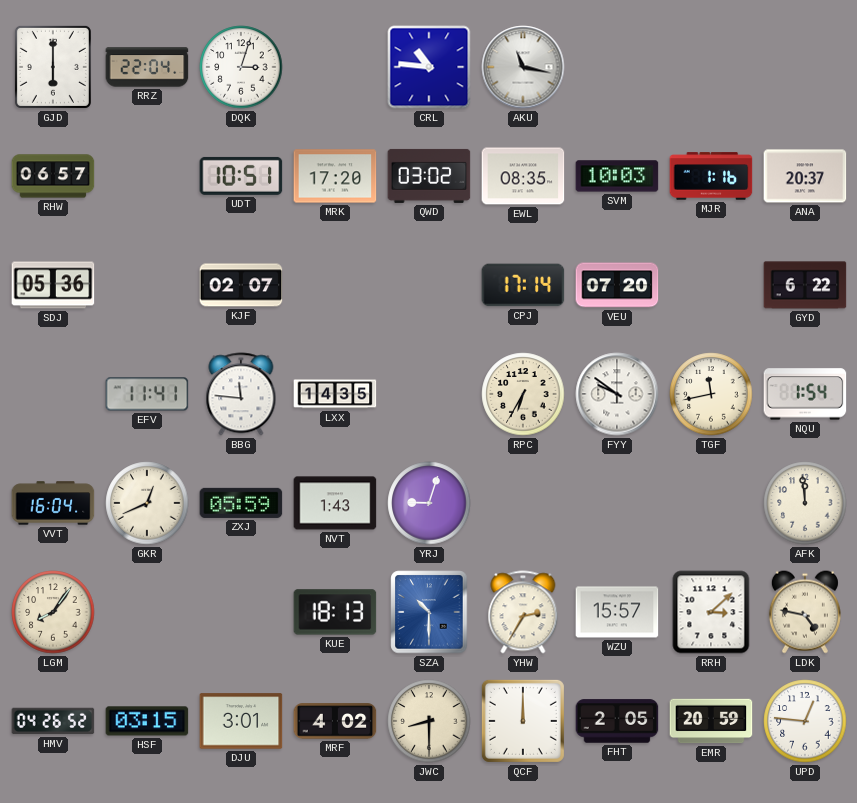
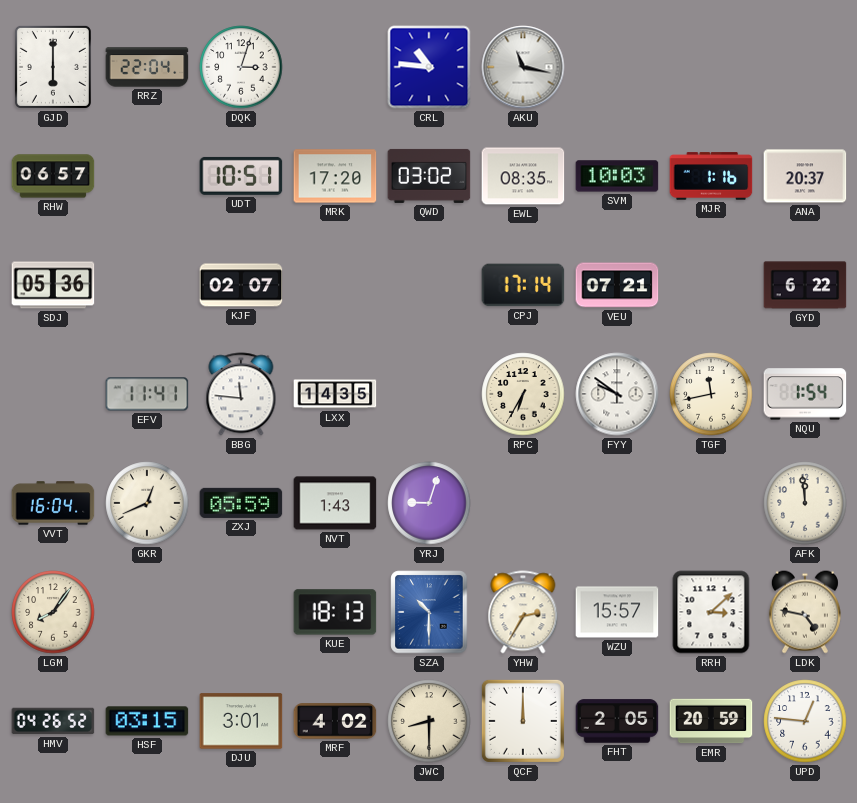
VEU: 07:20 -> 07:21 (617, 285)
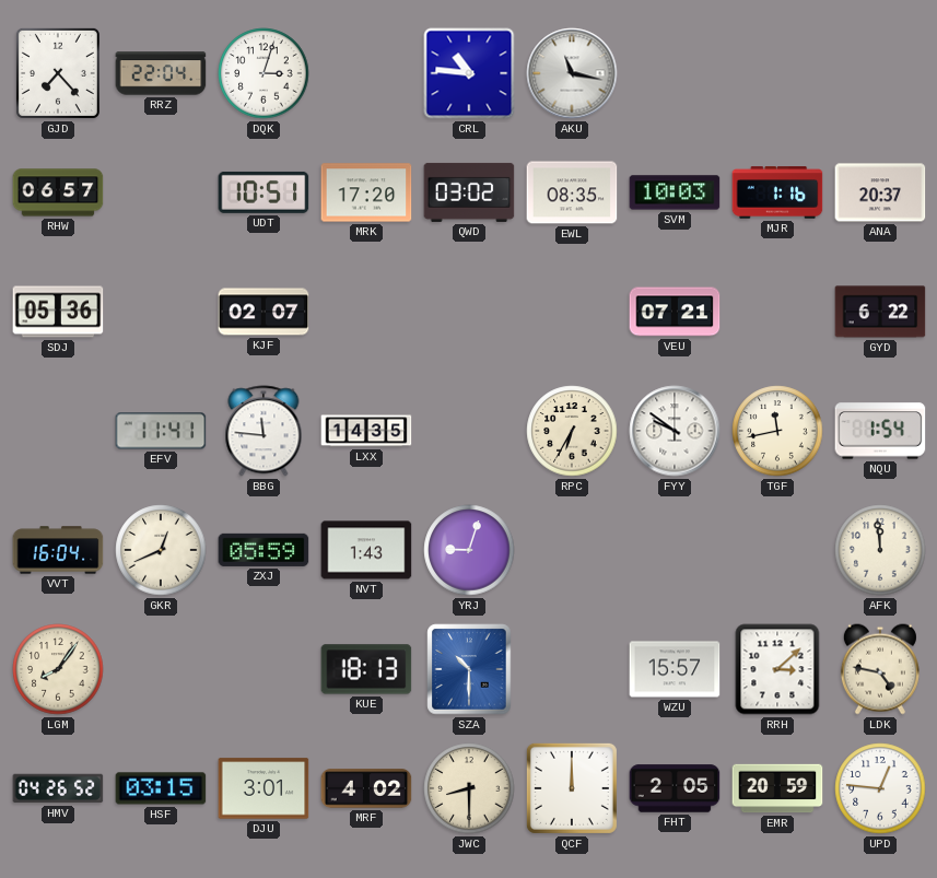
GJD: 6:00 -> 7:23 (58, 73)
CPJ: 17:14 -> none (523, 285)
YHW: 2:35 -> none (523, 612)
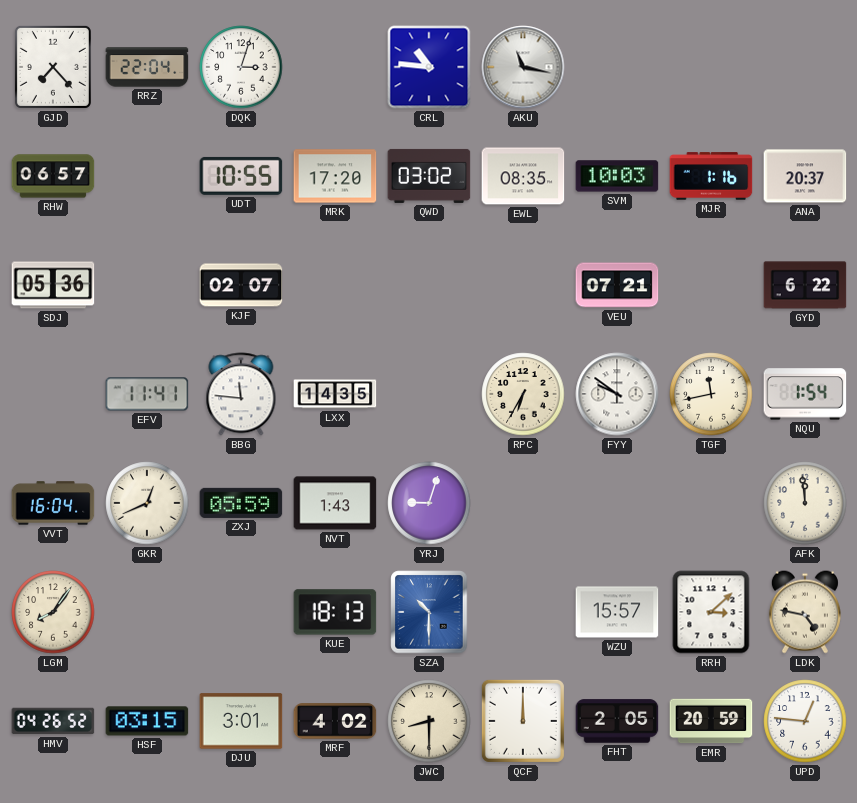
UDT: 10:51 -> 10:55 (241, 176)
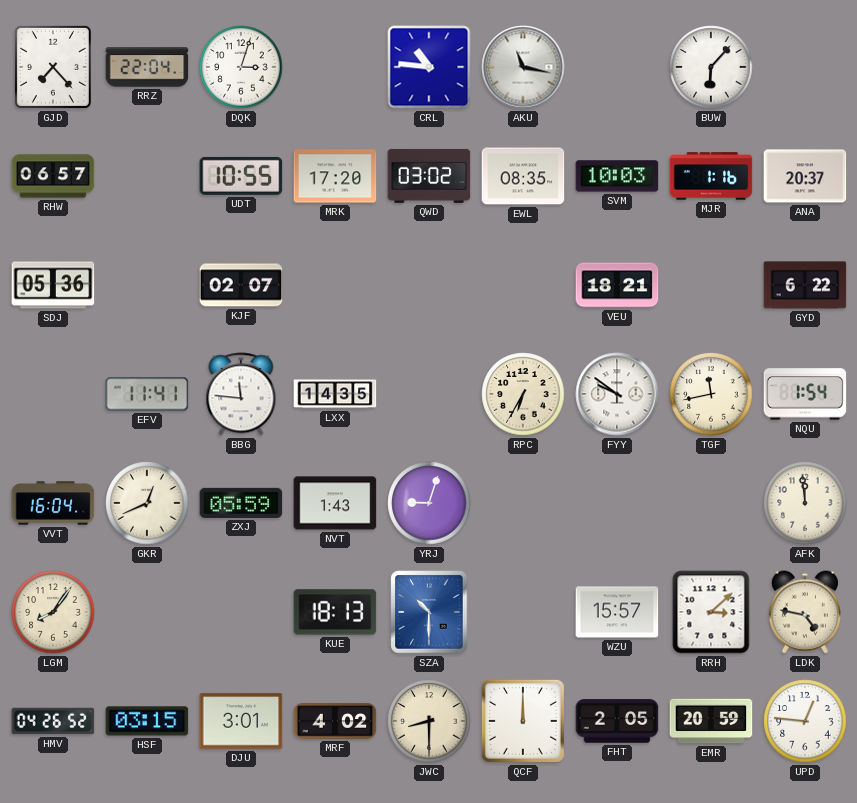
BUW: none -> 6:07 (711, 67)
VEU: 07:21 -> 18:21 (617, 285)
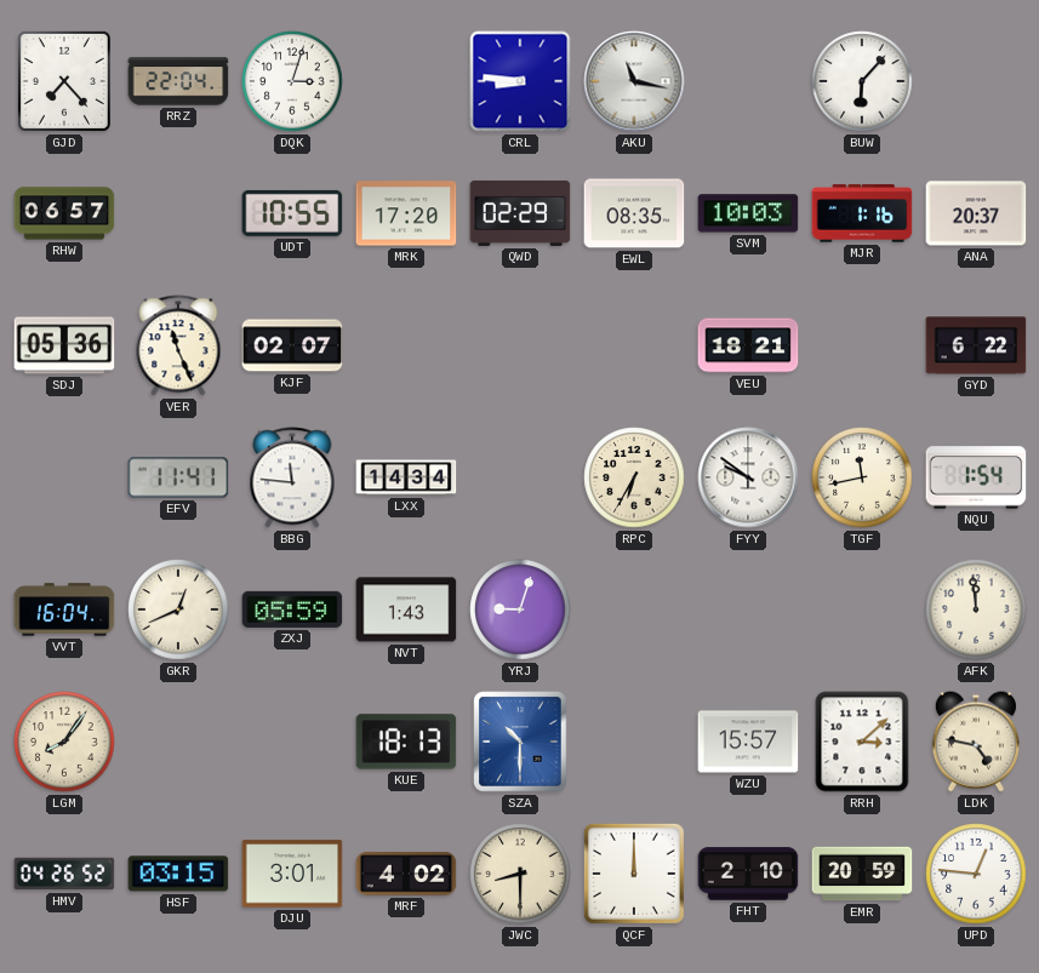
CRL: 10:46 -> 8:46 (520, 81)
QWD: 03:02 -> 02:29 (520, 213)
VER: none -> 11:26 (178, 345)
LXX: 14:35 -> 14:34 (406, 477)
FHT: 2:05 -> 2:10 (748, 874)
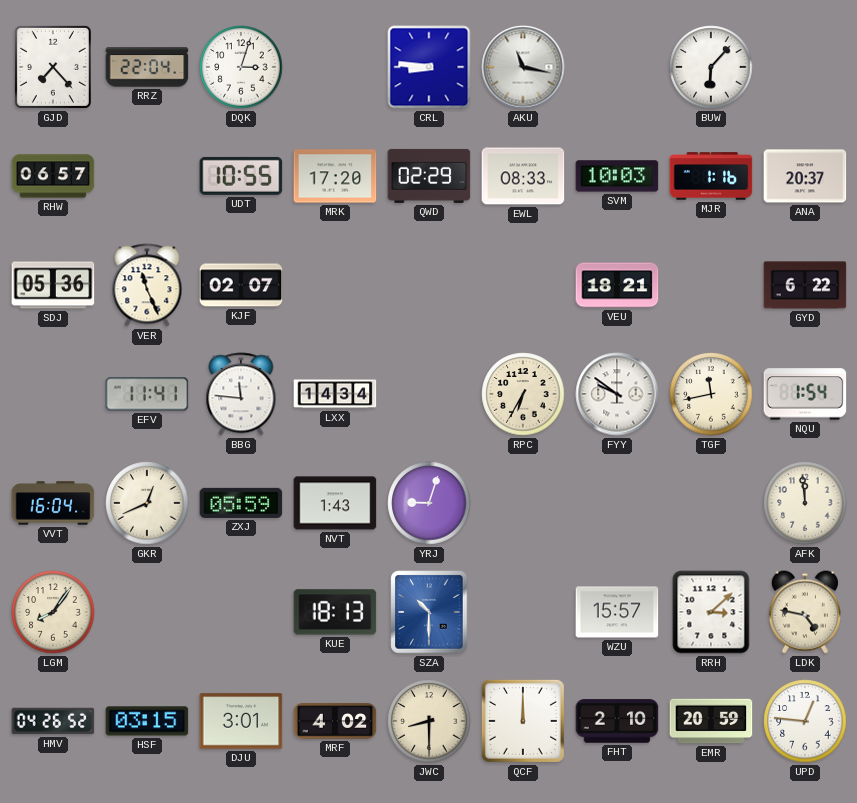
EWL: 08:35 -> 08:33 (523, 176)
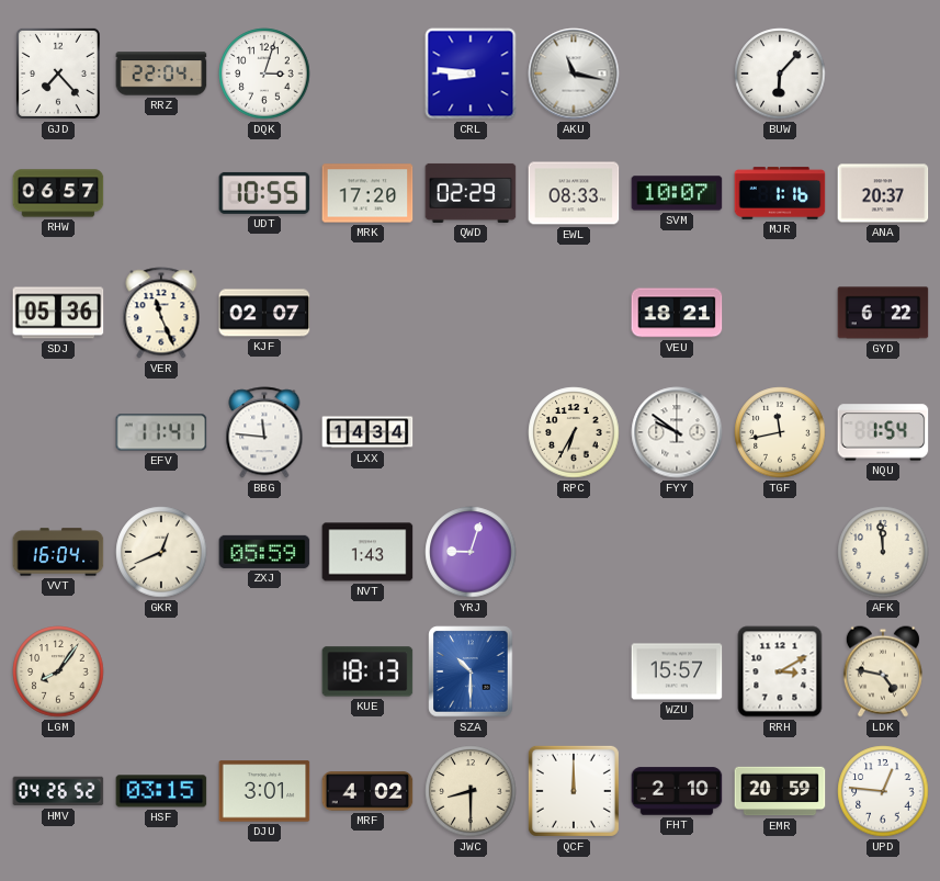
SVM: 10:03 -> 10:07 (677, 193)
RRH: 3:08 -> 3:10 (780, 671)
